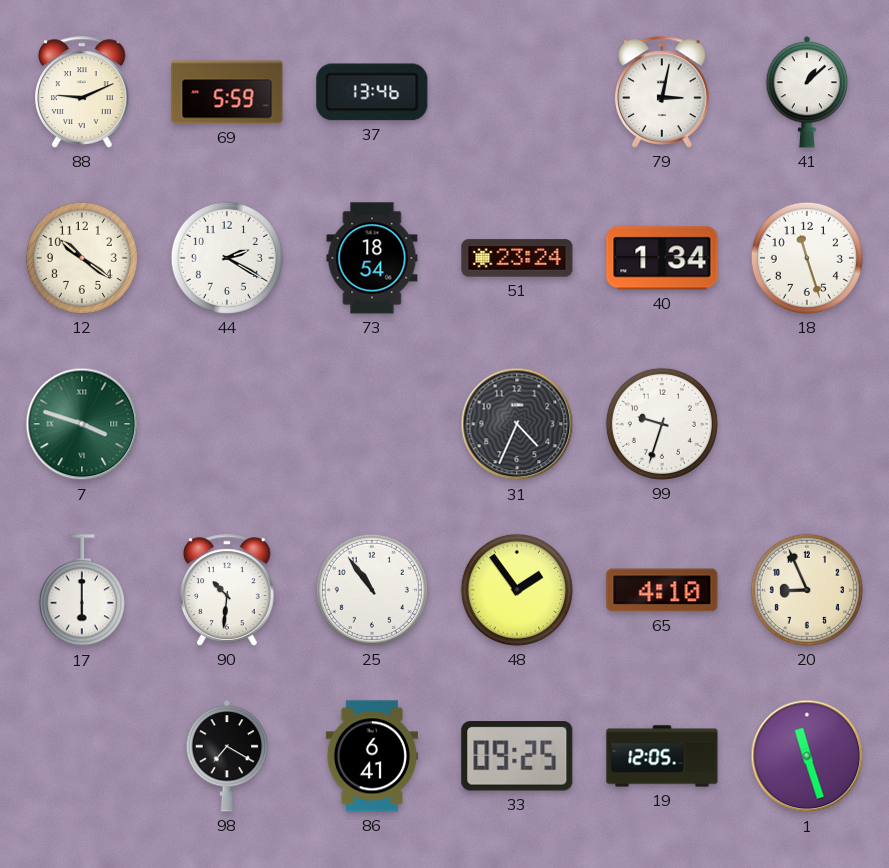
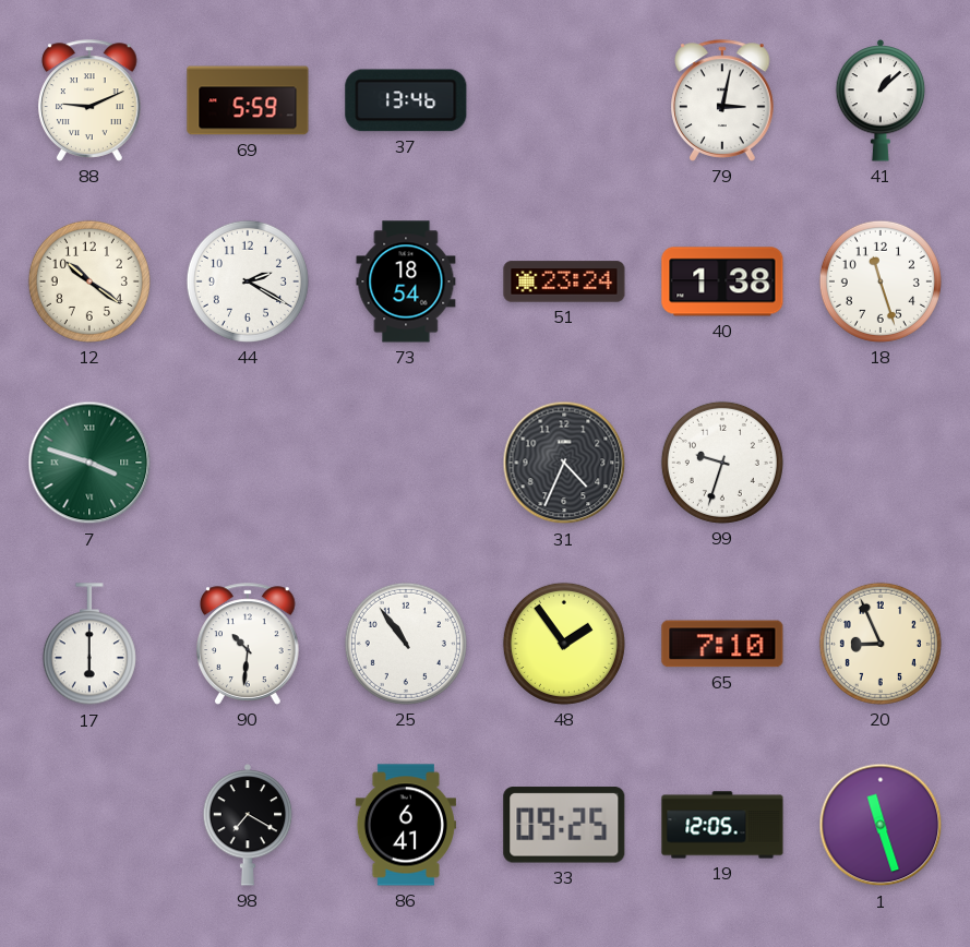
40: 1:34 -> 1:38 (722, 281)
65: 4:10 -> 7:10 (722, 644)
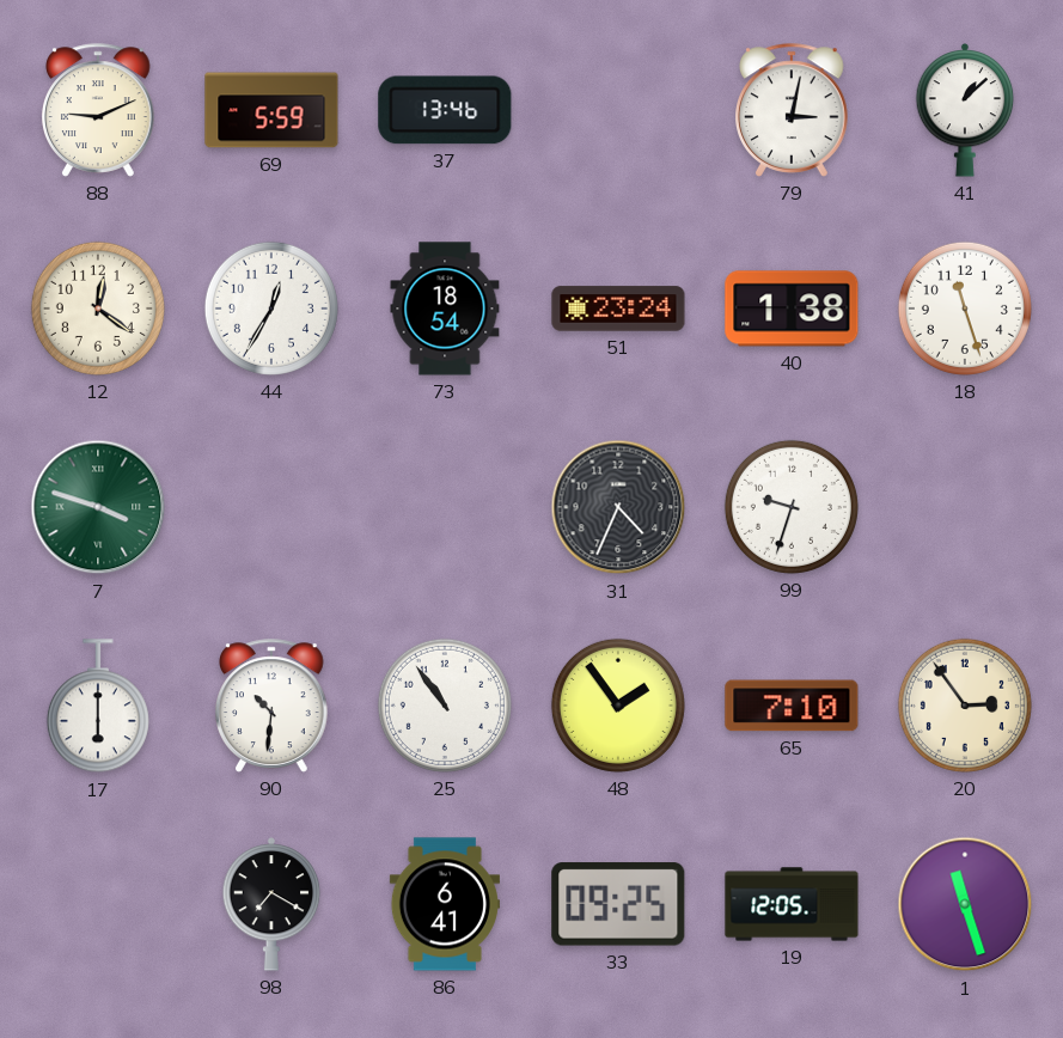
12: 10:21 -> 12:21 (98, 309)
44: 2:20 -> 12:35 (271, 309)
20: 8:56 -> 2:54 (965, 706)
